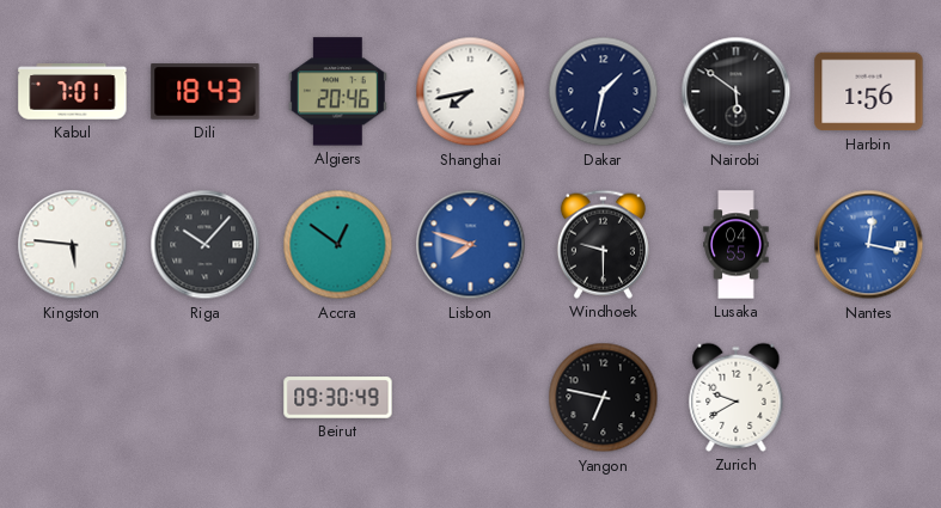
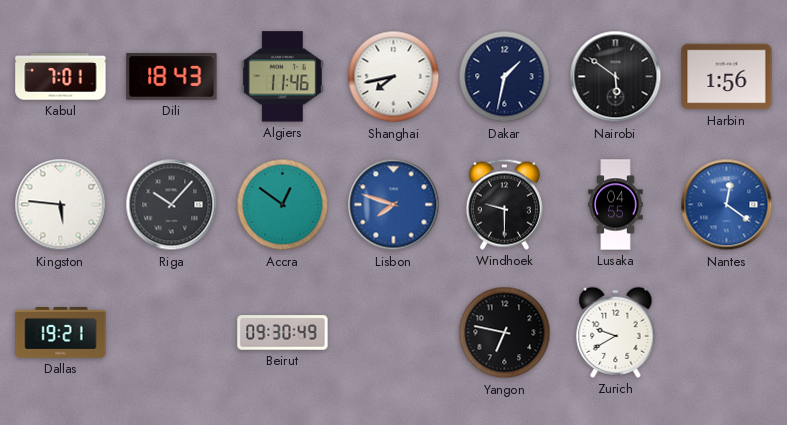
Algiers: 20:46 -> 11:46 (282, 77)
Nantes: 12:17 -> 12:21 (727, 205)
Dallas: none -> 19:21 (61, 333)
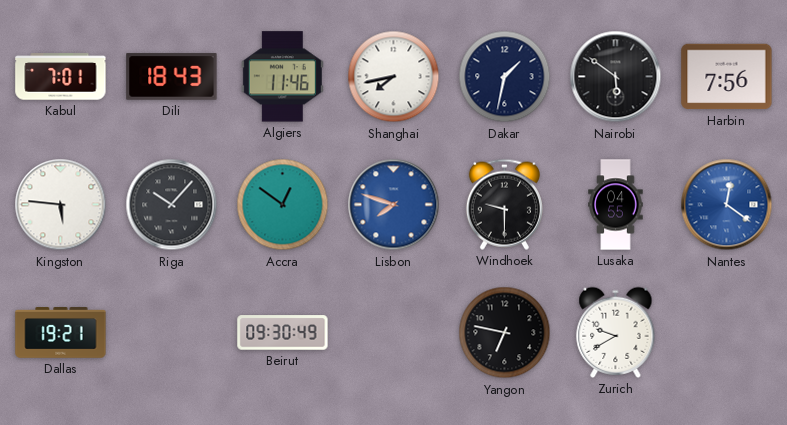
Harbin: 1:56 -> 7:56 (727, 77)
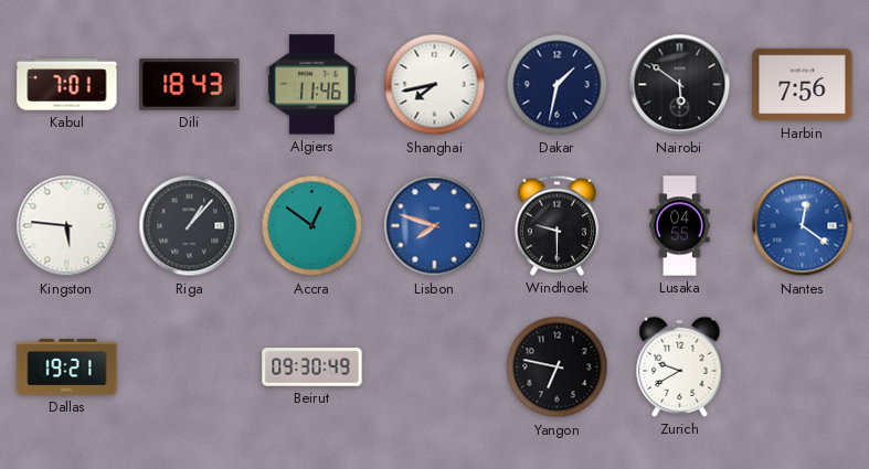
Riga: 10:07 -> 1:07 (190, 226)
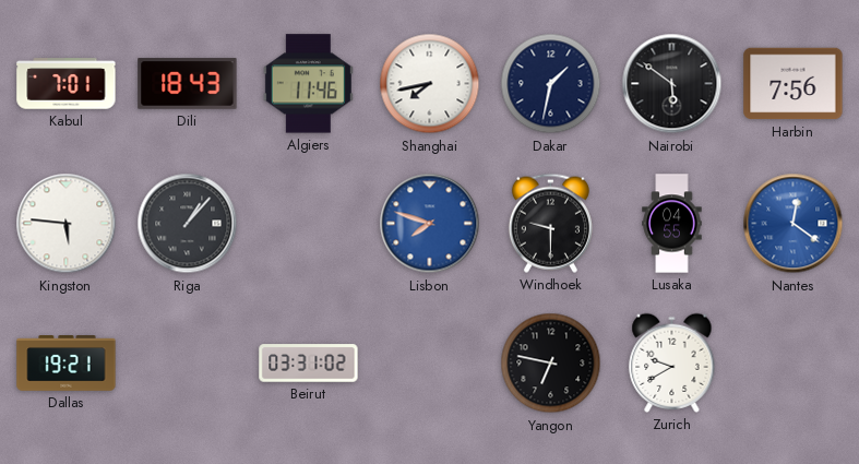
Accra: 12:51 -> none (312, 226)
Beirut: 09:30 -> 03:31 (309, 364)
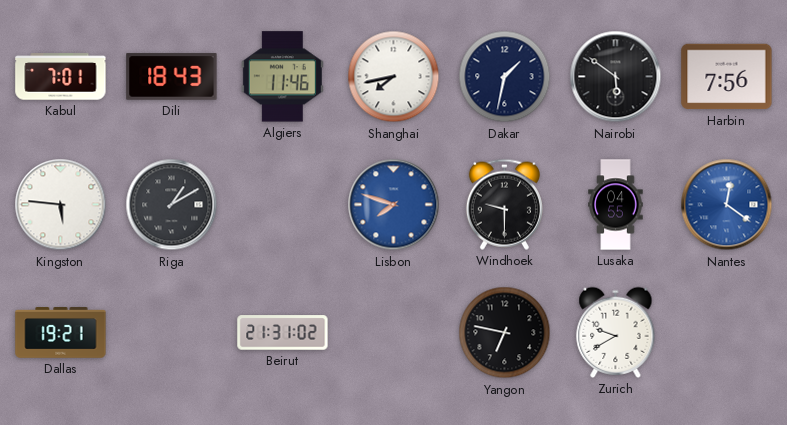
Riga: 1:07 -> 1:10 (172, 205)
Beirut: 03:31 -> 21:31 (283, 333)
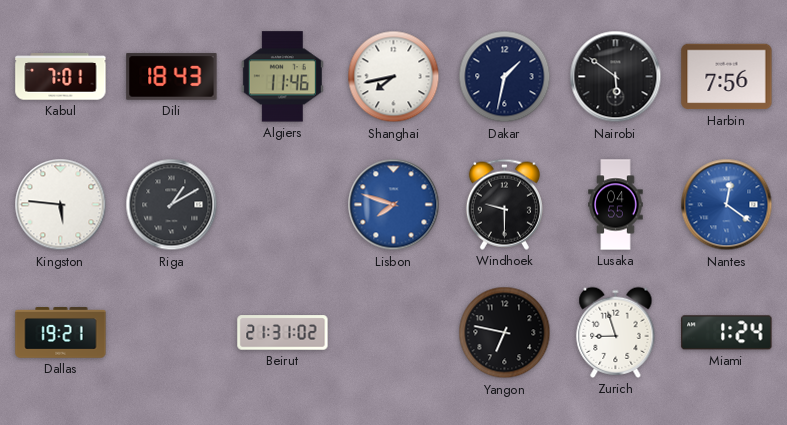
Zurich: 9:40 -> 8:57 (616, 332)
Miami: none -> 1:24 (727, 333)
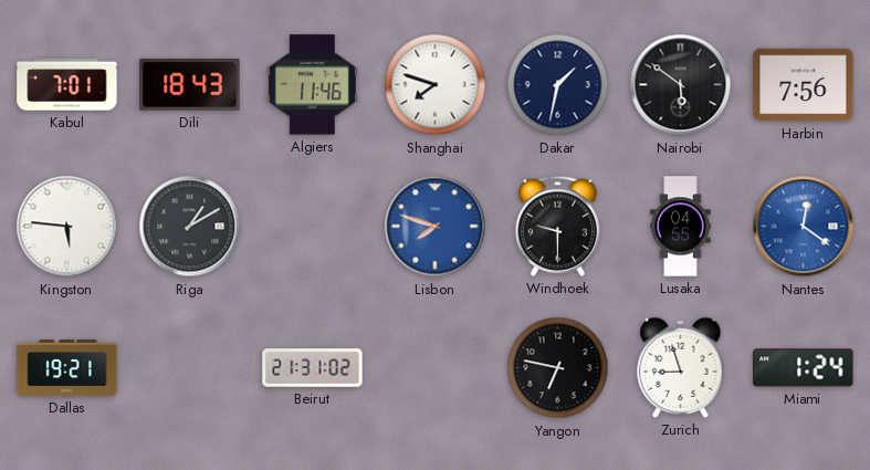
Shanghai: 7:43 -> 7:48 (436, 85)
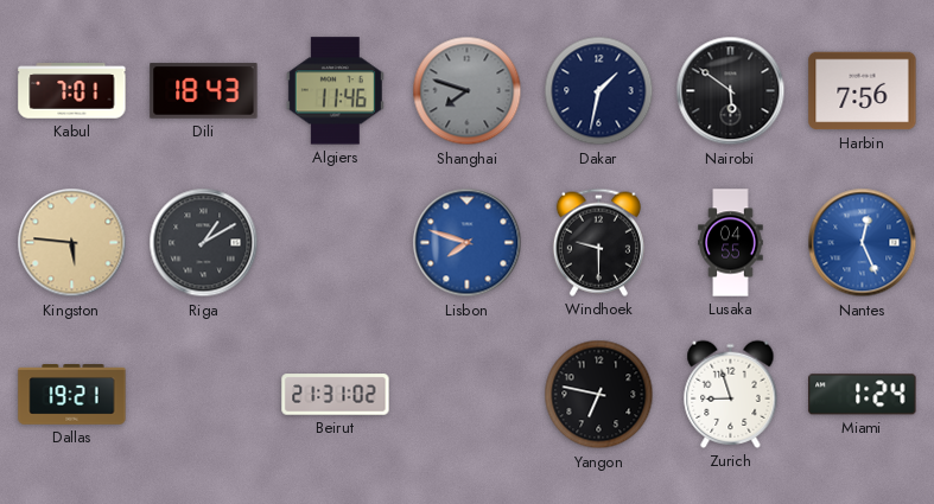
Shanghai dial: white -> grey (468, 91)
Kingston dial: white -> champagne (72, 243)
Nantes: 12:21 -> 12:26 (863, 243)
